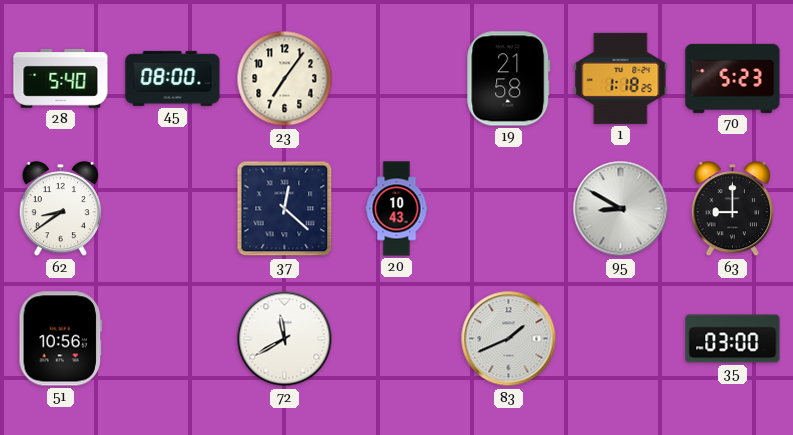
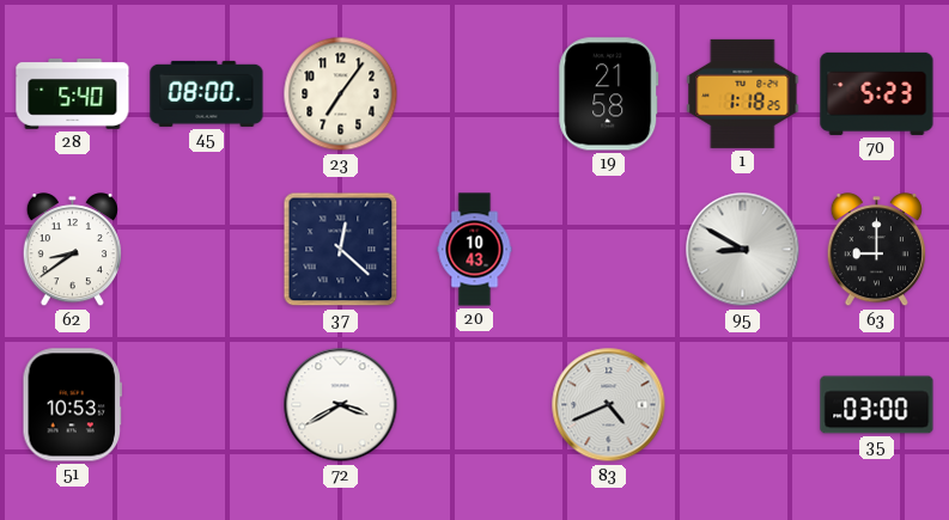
51: 10:56 -> 10:53 (73, 405)
72: 11:40 -> 3:40 (341, 405)
83: 1:41 -> 4:41 (609, 405)
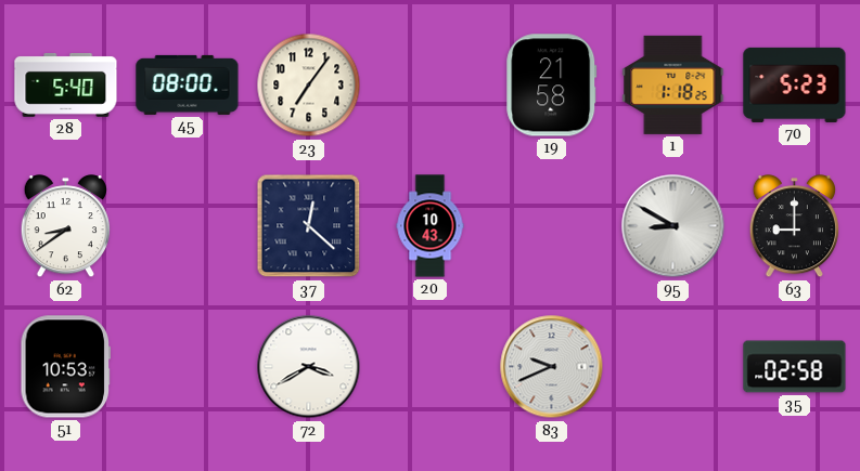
83: 4:41 -> 9:41 (552, 367)
35: 03:00 -> 02:58 (795, 367)
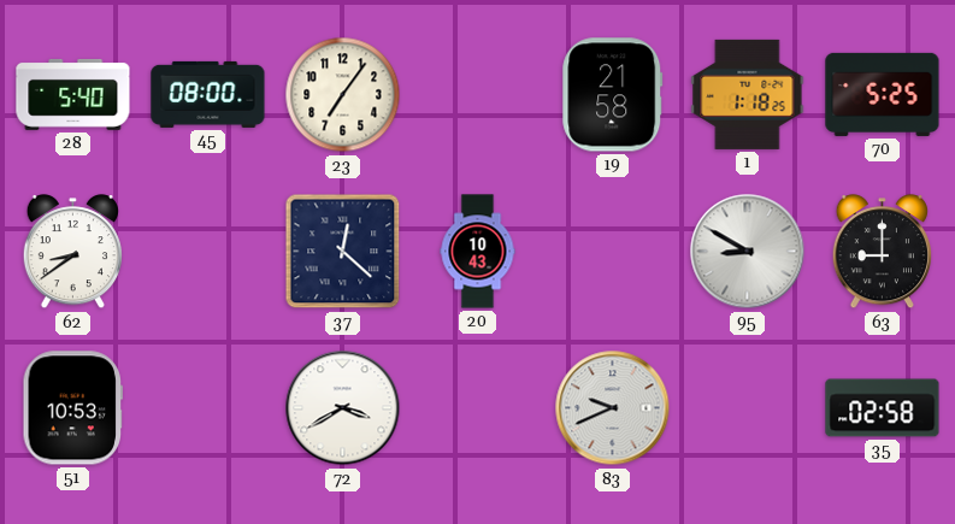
70: 5:23 -> 5:25 (883, 94)
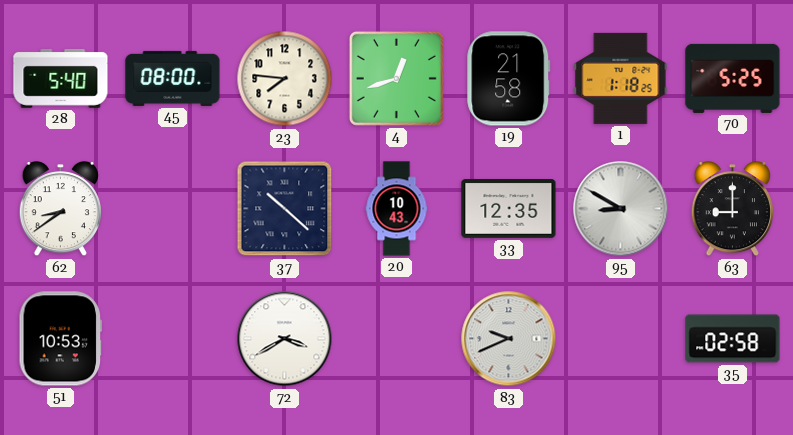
23: 7:06 -> 7:46 (285, 79)
4: none -> 12:42 (396, 78)
37: 12:22 -> 10:22 (285, 209)
33: none -> 12:35 (509, 209)
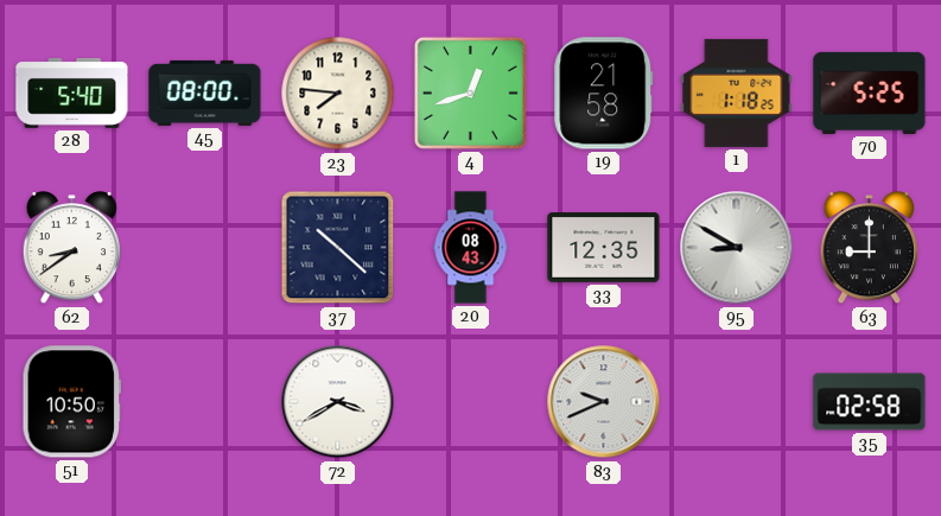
20: 10:43 -> 08:43 (471, 248)
51: 10:53 -> 10:50 (72, 402)
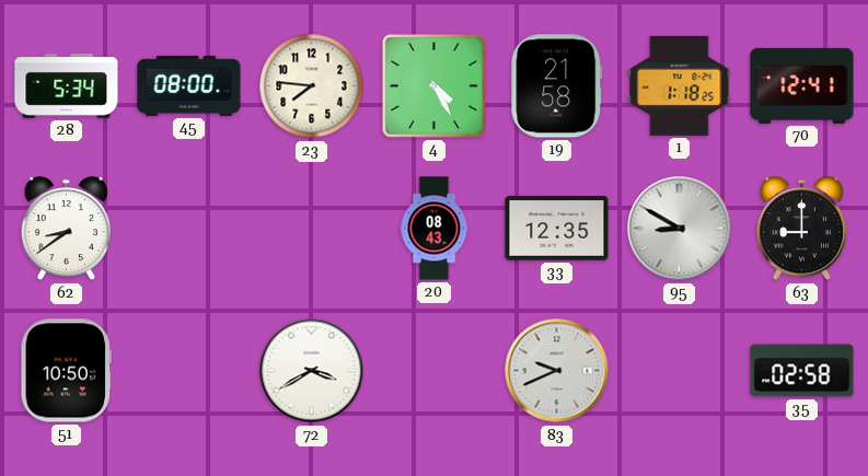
28: 5:40 -> 5:34 (67, 85)
4: 12:42 -> 4:25 (433, 85)
70: 5:25 -> 12:41 (802, 85)
37: 10:22 -> none (338, 248)
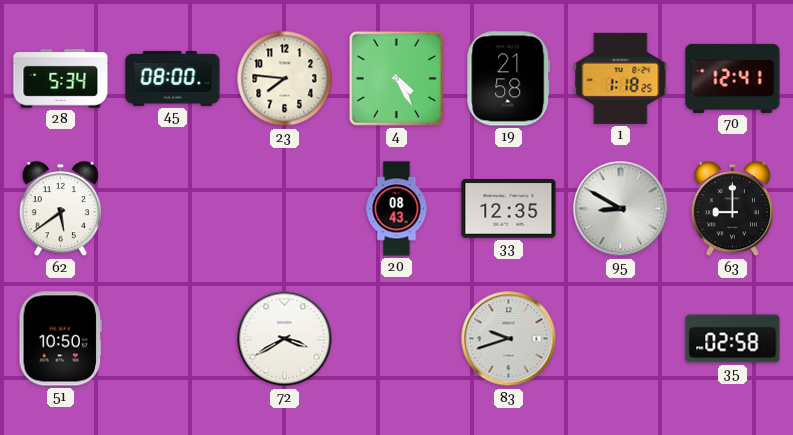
62: 8:39 -> 5:39 (60, 209)
83: 9:41 -> 9:42 (509, 339)
